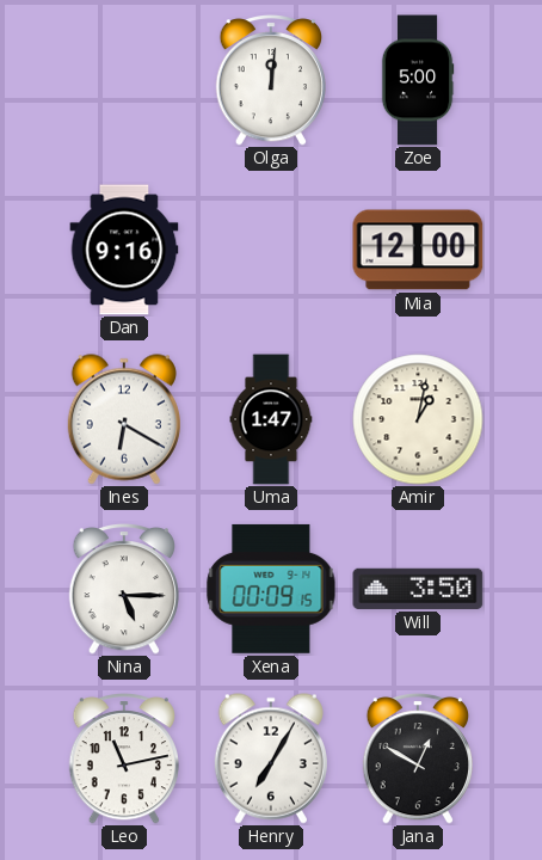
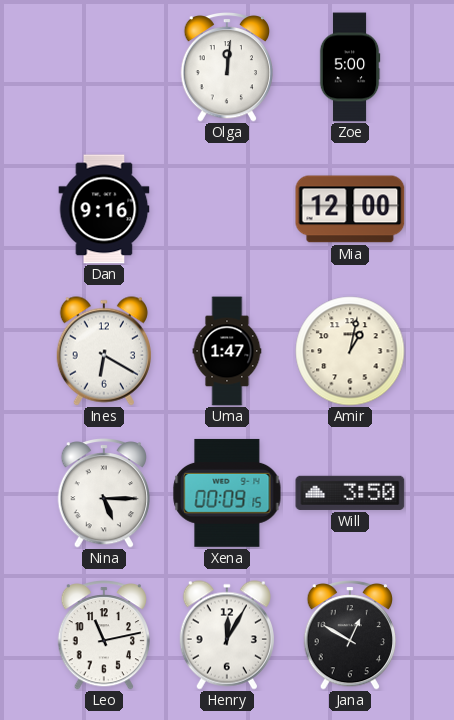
Henry: 7:05 -> 12:05 (227, 635)
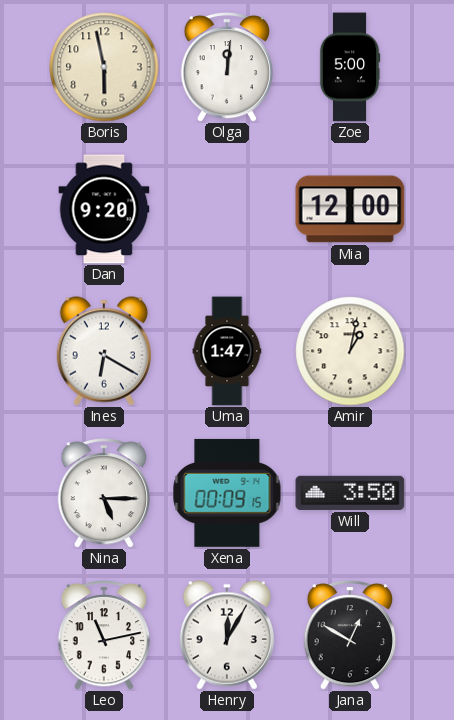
Boris: none -> 5:58 (104, 67)
Dan: 9:16 -> 9:20 (104, 209)
